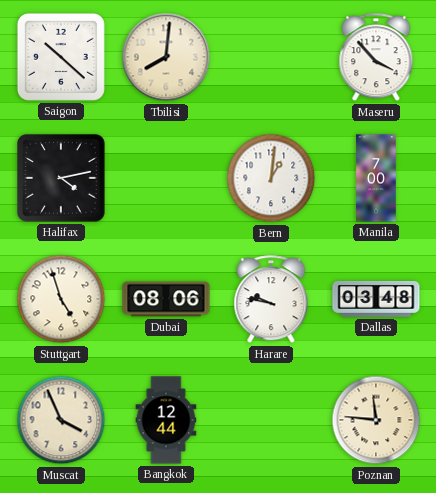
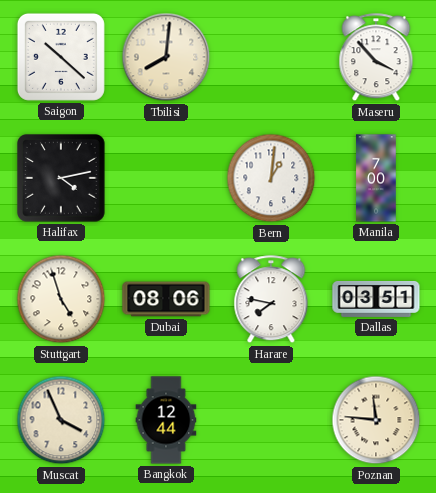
Harare: 9:47 -> 7:47 (271, 300)
Dallas: 03:48 -> 03:51 (376, 299)
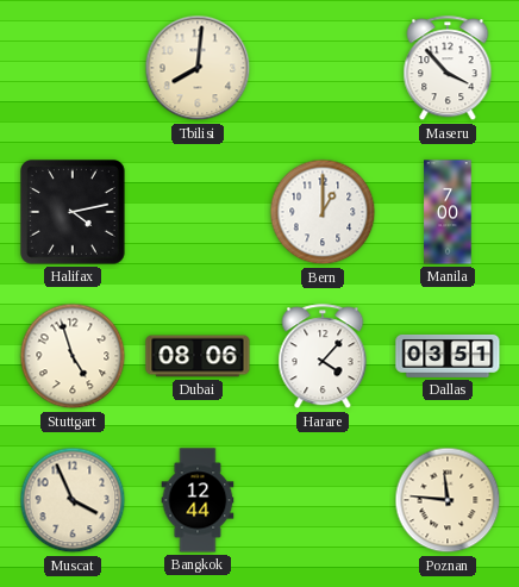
Saigon: 10:22 -> none (61, 57)
Bern: 1:01 -> 1:00 (323, 212)
Harare: 7:47 -> 4:07 (323, 357)
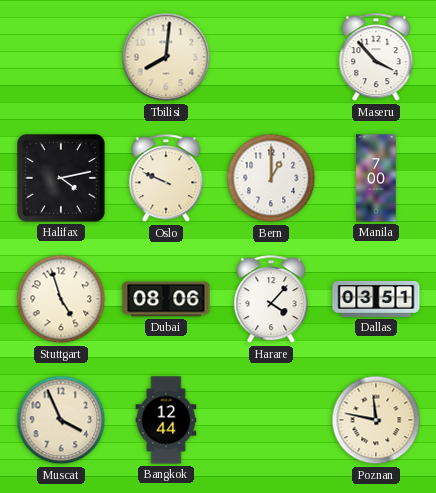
Oslo: none -> 9:49 (166, 179)
Poznan: 11:46 -> 11:47 (376, 420)
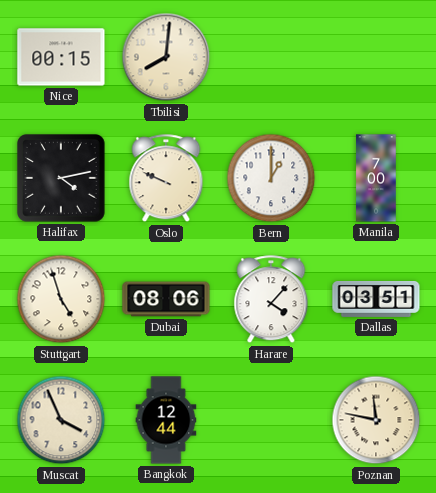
Nice: none -> 00:15 (61, 57)
Maseru: 3:53 -> none (376, 58)
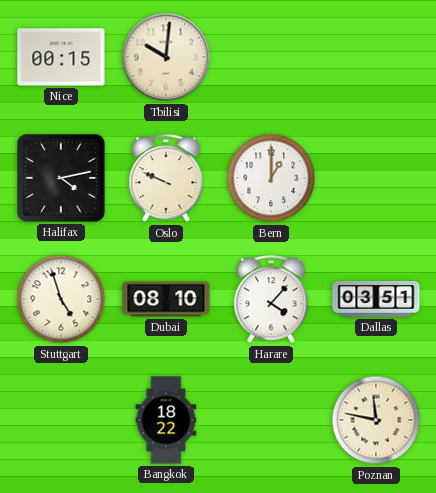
Tbilisi: 8:01 -> 10:01 (166, 57)
Manila: 7:00 -> none (376, 178)
Dubai: 08:06 -> 08:10 (166, 299)
Muscat: 3:56 -> none (61, 420)
Bangkok: 12:44 -> 18:22 (166, 420)
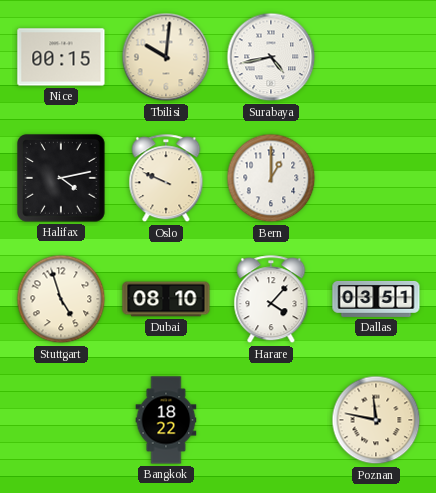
Surabaya: none -> 4:43 (271, 57)
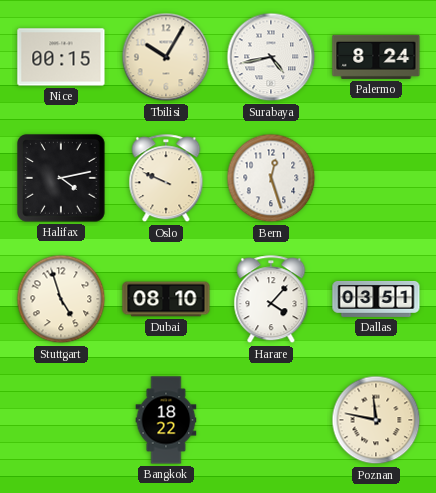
Tbilisi: 10:01 -> 10:05 (166, 57)
Palermo: none -> 8:24 (376, 57)
Bern: 1:00 -> 12:27 (271, 178)
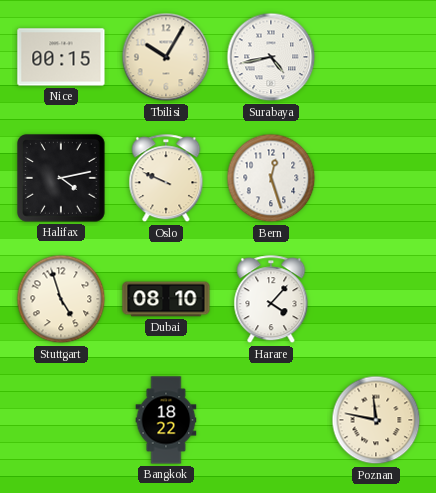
Palermo: 8:24 -> none (376, 57)
Dallas: 03:51 -> none (376, 299)
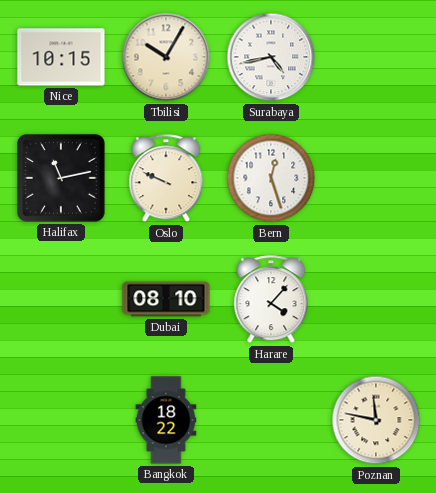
Nice: 00:15 -> 10:15 (61, 57)
Halifax: 4:13 -> 11:13 (62, 179)
Stuttgart: 4:57 -> none (61, 299)
